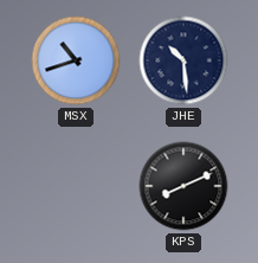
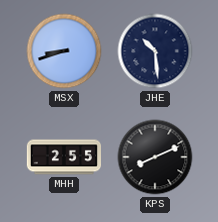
MSX: 10:42 -> 8:42 (64, 51)
MHH: none -> 2:55 (64, 157)
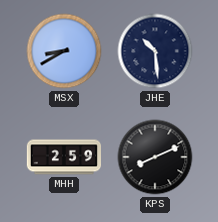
MSX: 8:42 -> 8:40 (64, 51)
MHH: 2:55 -> 2:59 (64, 157)
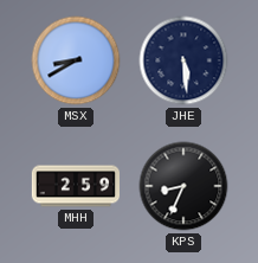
JHE: 10:29 -> 5:29 (183, 60)
KPS: 8:11 -> 8:34 (183, 186)
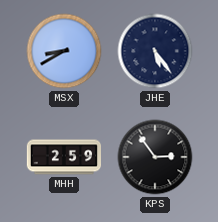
JHE: 5:29 -> 5:24 (155, 51)
KPS: 8:34 -> 2:54 (155, 157)
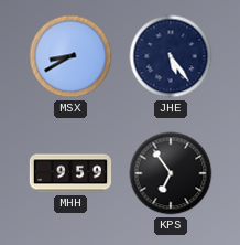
MHH: 2:59 -> 9:59 (70, 173)
KPS: 2:54 -> 6:54 (171, 173)
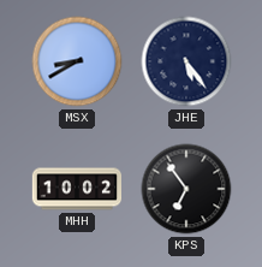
MHH: 9:59 -> 10:02 (77, 189)
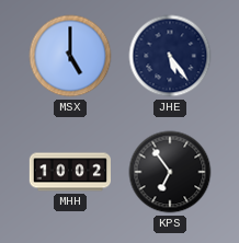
MSX: 8:40 -> 5:00 (70, 56)
